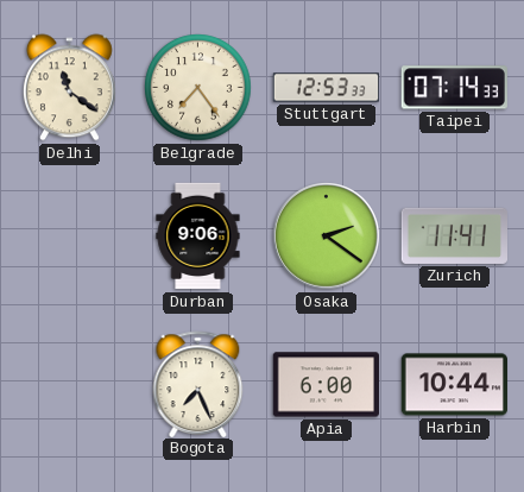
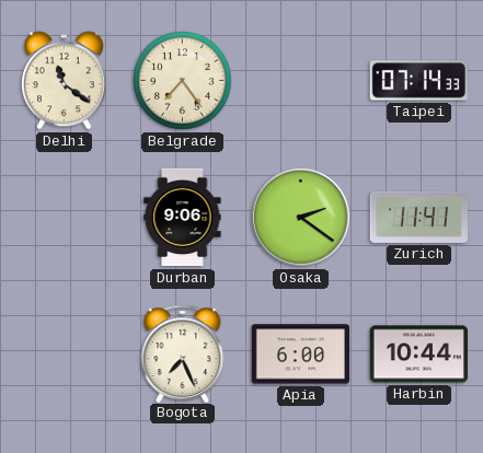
Stuttgart: 12:53 -> none (327, 88)
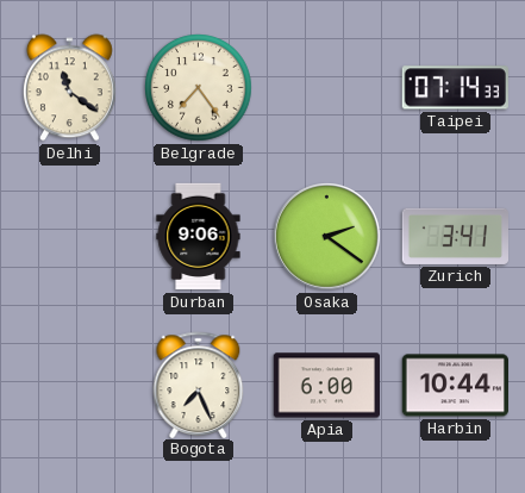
Zurich: 11:41 -> 3:41 (455, 236)
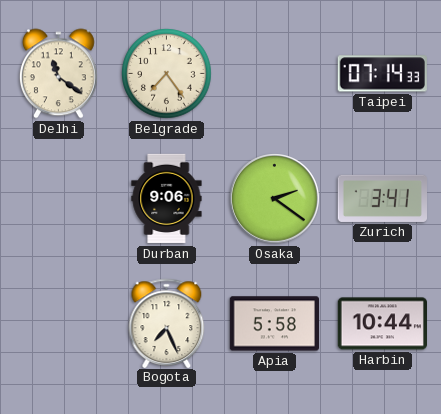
Apia: 6:00 -> 5:58 (274, 324)
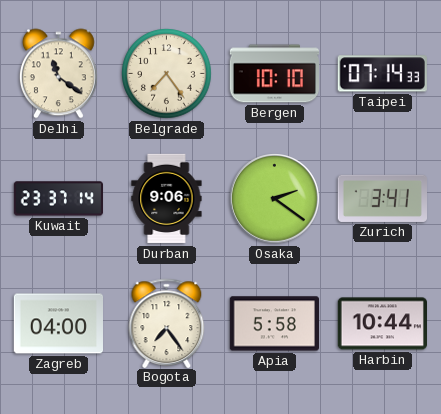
Bergen: none -> 10:10 (274, 74)
Kuwait: none -> 23:37 (58, 199)
Zagreb: none -> 04:00 (58, 324)
Bogota: 7:26 -> 7:24 (167, 323)
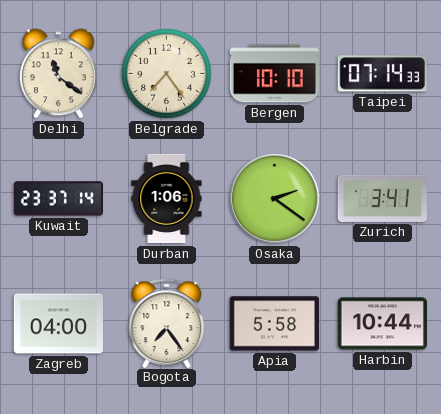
Durban: 9:06 -> 1:06 (167, 199)
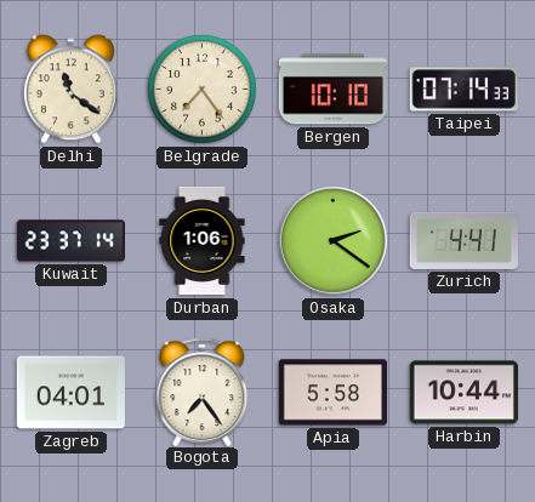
Zurich: 3:41 -> 4:41 (463, 240)
Zagreb: 04:00 -> 04:01 (70, 393)
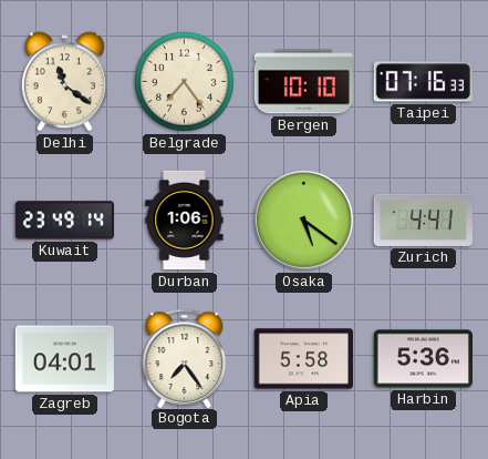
Taipei: 07:14 -> 07:16 (423, 82)
Kuwait: 23:37 -> 23:49 (64, 221)
Osaka: 2:21 -> 5:21 (304, 221)
Harbin: 10:44 -> 5:36 (423, 359)
